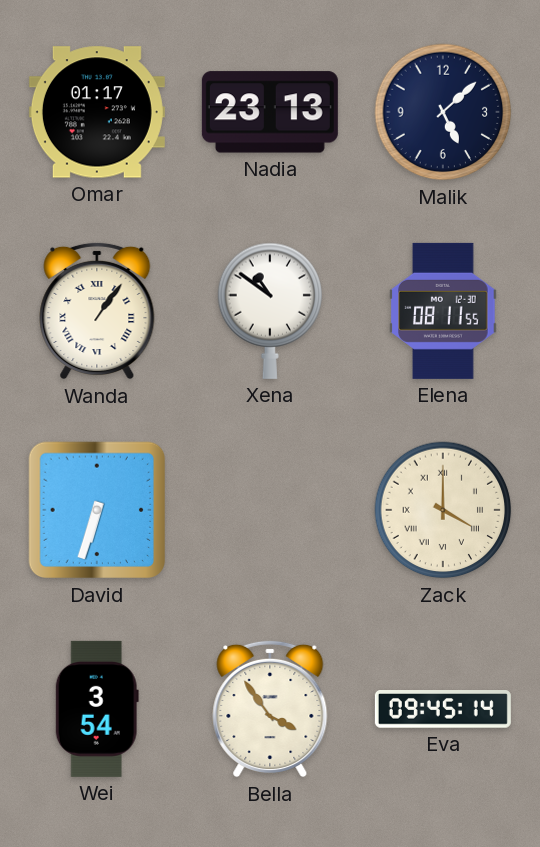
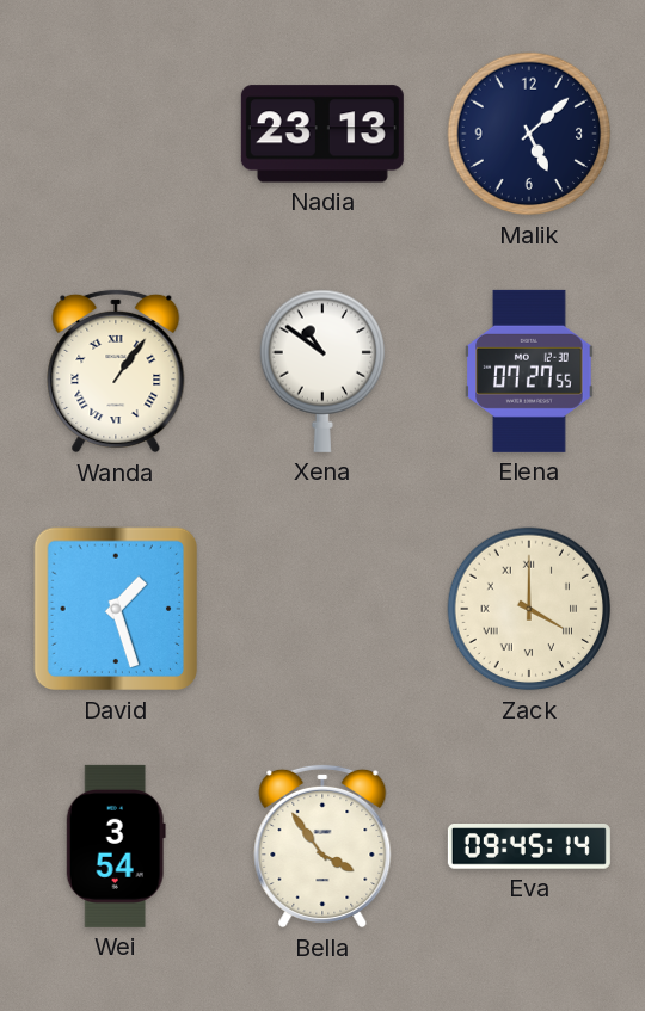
Omar: 01:17 -> none (97, 112)
Elena: 08:11 -> 07:27 (529, 371)
David: 6:33 -> 1:27 (116, 609)
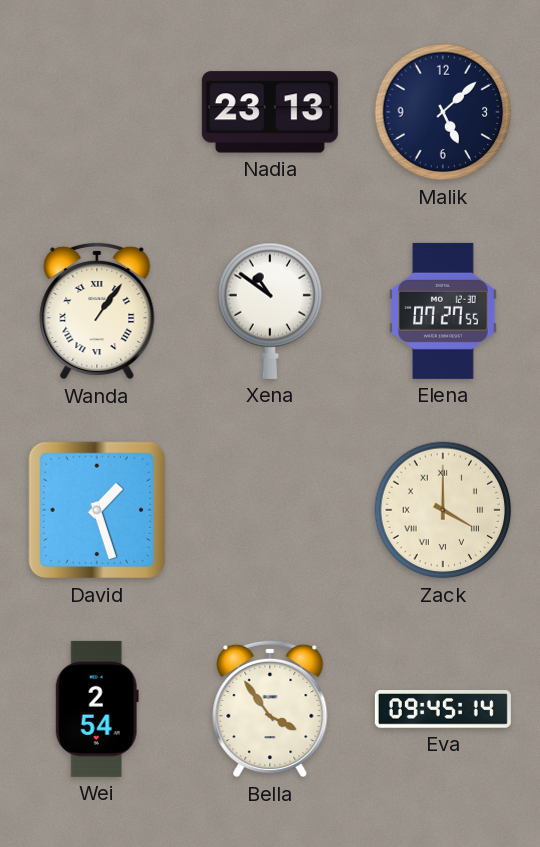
Wei: 3:54 -> 2:54 (97, 709)
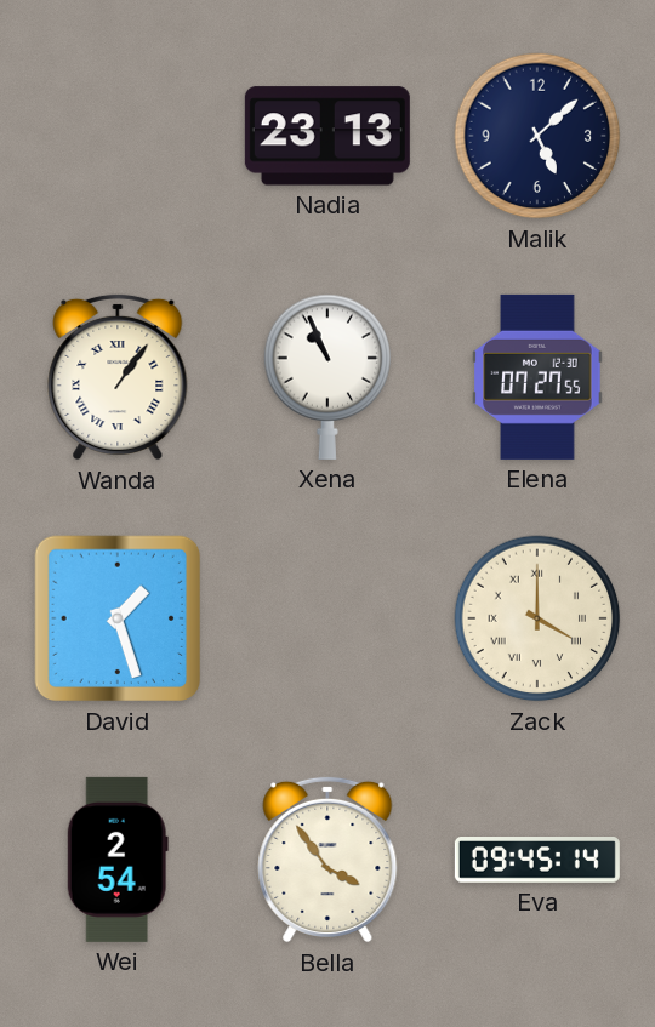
Xena: 10:51 -> 10:56 (327, 377)
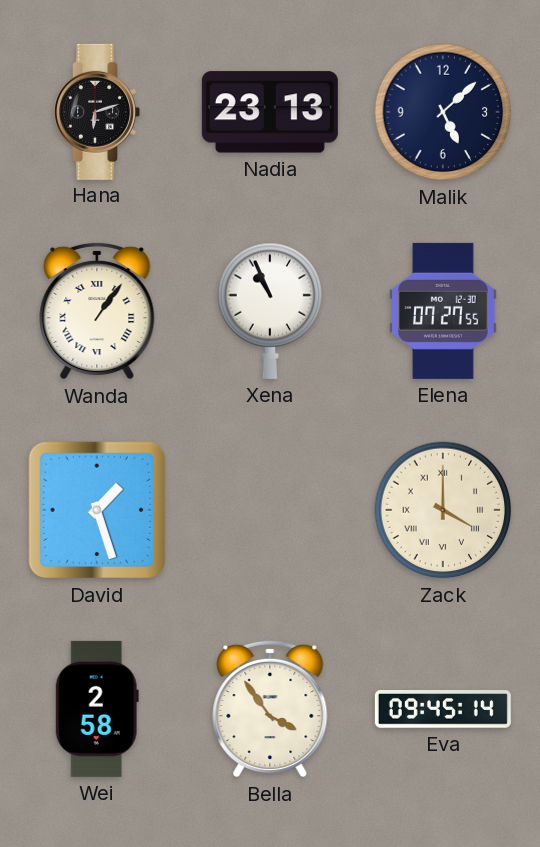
Hana: none -> 6:12 (97, 112)
Wei: 2:54 -> 2:58 (97, 709)
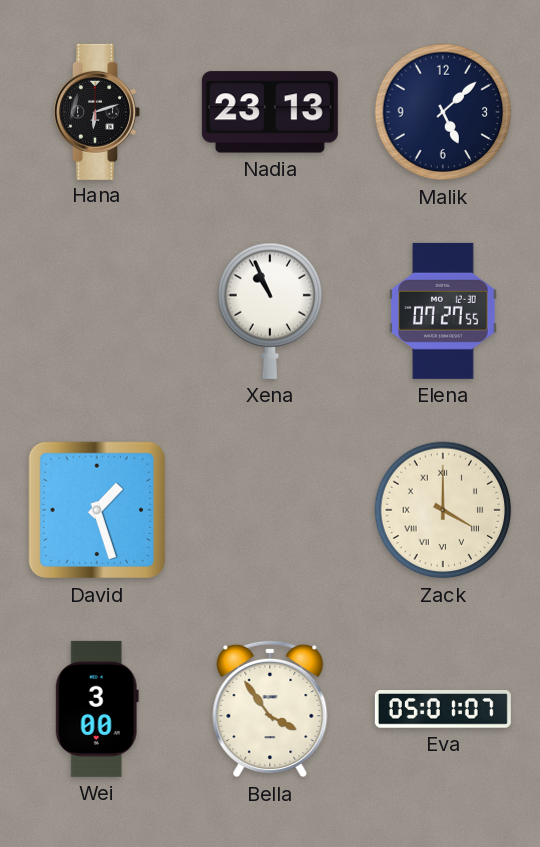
Wanda: 1:06 -> none (97, 311)
Wei: 2:58 -> 3:00 (97, 709)
Eva: 09:45 -> 05:01 (443, 709)
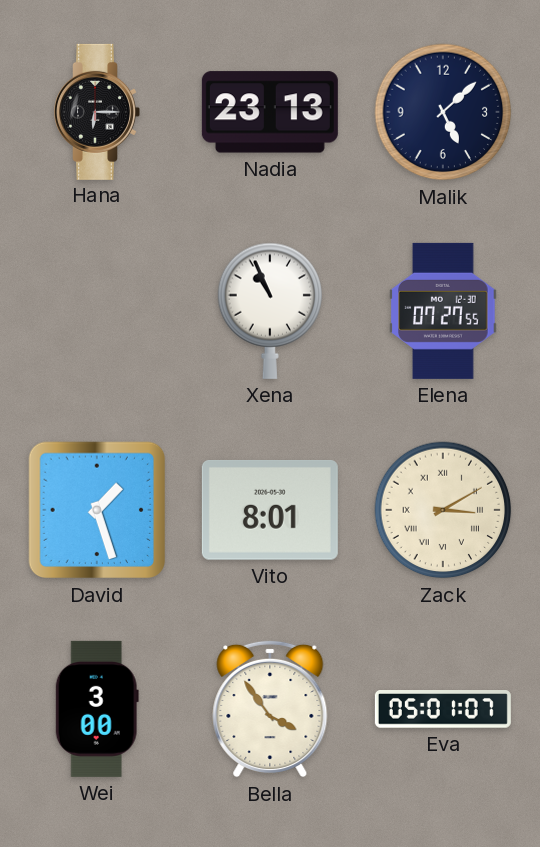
Hana: 6:12 -> 6:15 (97, 112)
Vito: none -> 8:01 (270, 510)
Zack: 4:00 -> 3:10 (443, 510)
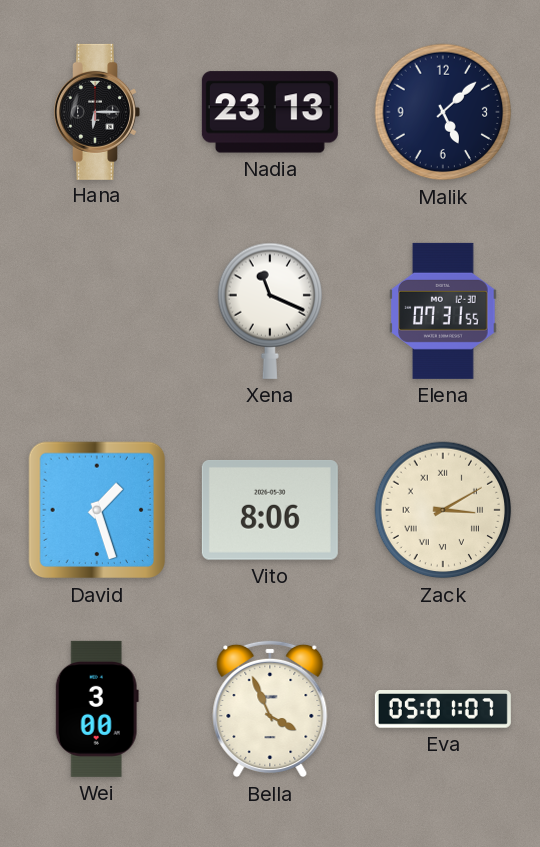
Xena: 10:56 -> 11:19 (270, 311)
Elena: 07:27 -> 07:31 (443, 311)
Vito: 8:01 -> 8:06 (270, 510)
Bella: 3:54 -> 3:56 (270, 709)
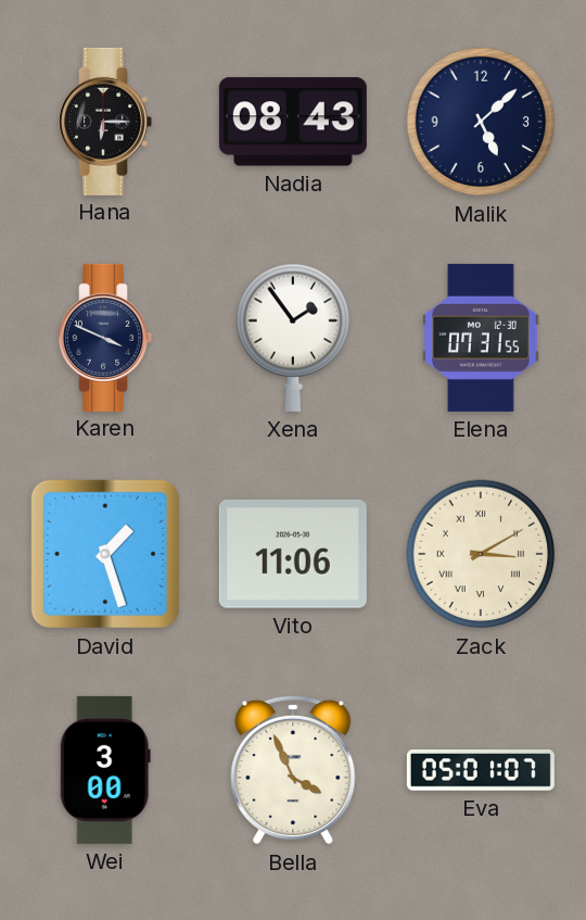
Nadia: 23:13 -> 08:43 (293, 122)
Karen: none -> 3:49 (105, 338)
Xena: 11:19 -> 1:54 (293, 338)
Vito: 8:06 -> 11:06 (293, 554)
